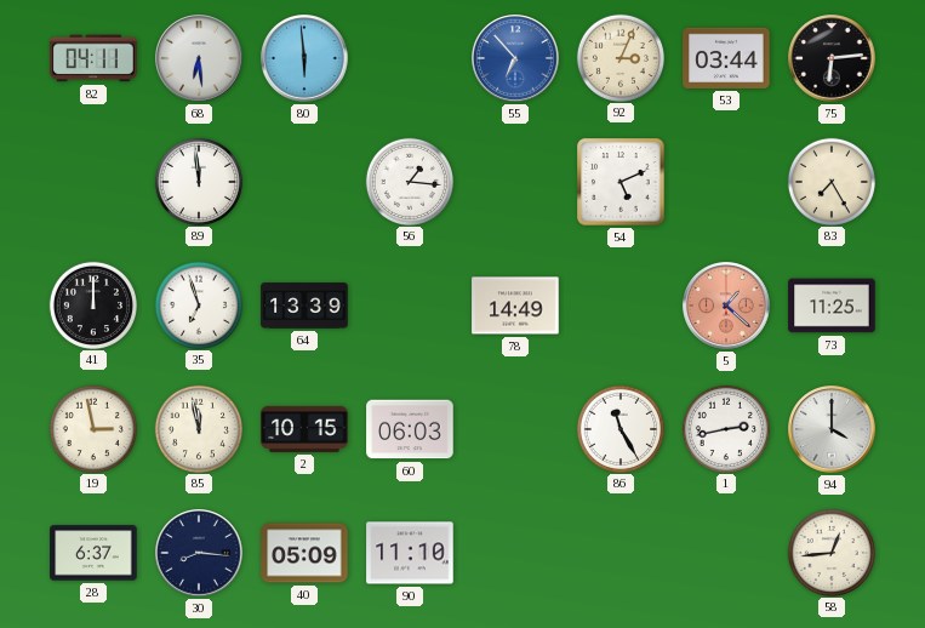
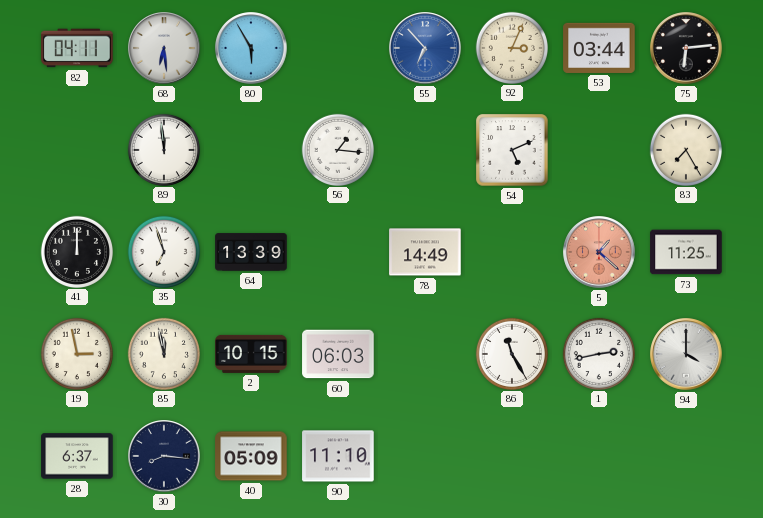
80: 5:59 -> 5:55 (251, 48)
58: 12:44 -> none (830, 552)
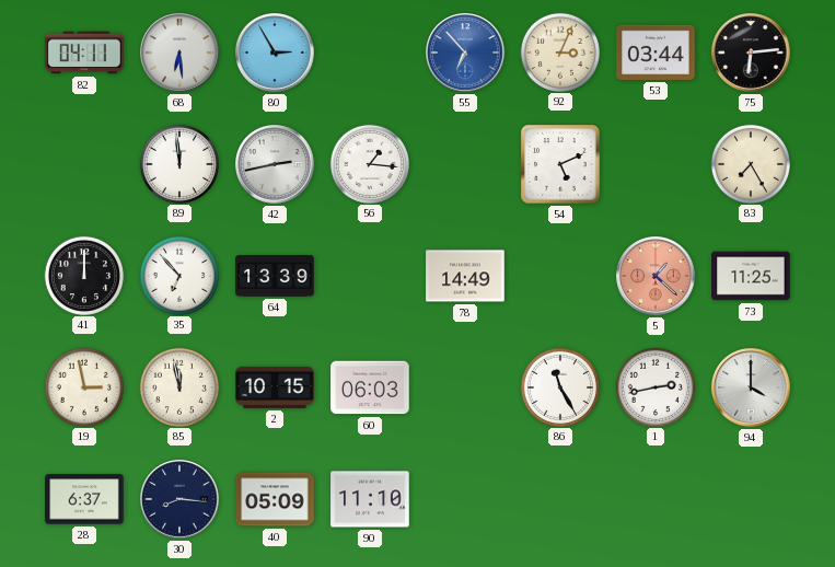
80: 5:55 -> 2:55 (275, 53)
42: none -> 2:43 (275, 164)
35: 6:57 -> 6:53 (178, 275)
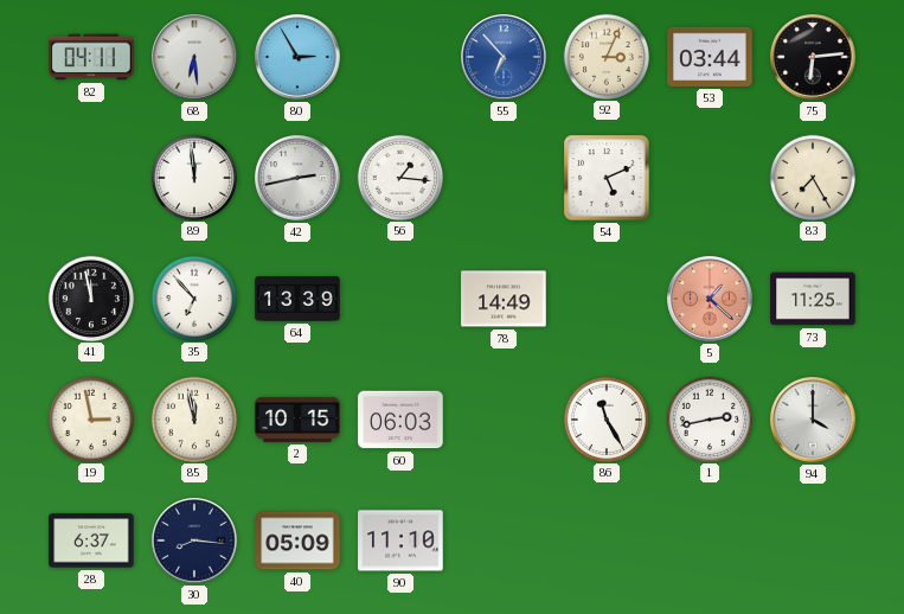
41: 12:00 -> 11:58 (90, 298)
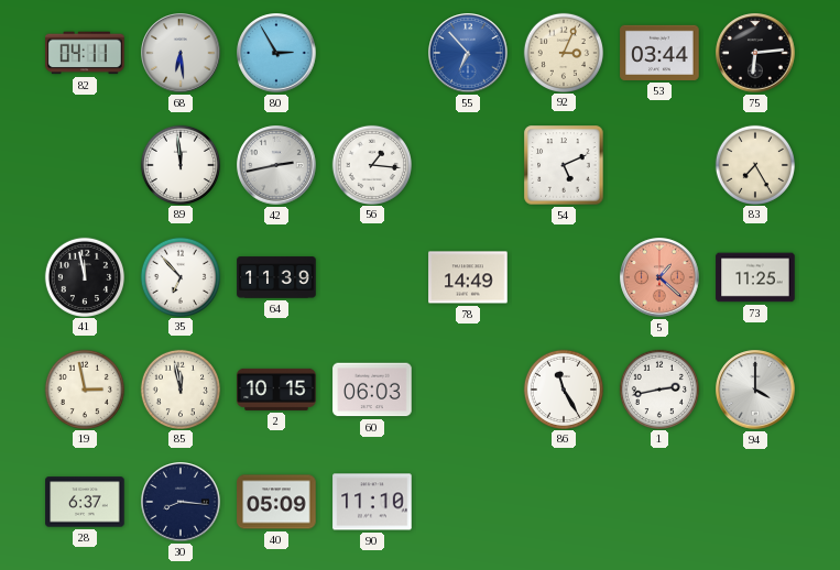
64: 13:39 -> 11:39 (276, 277)
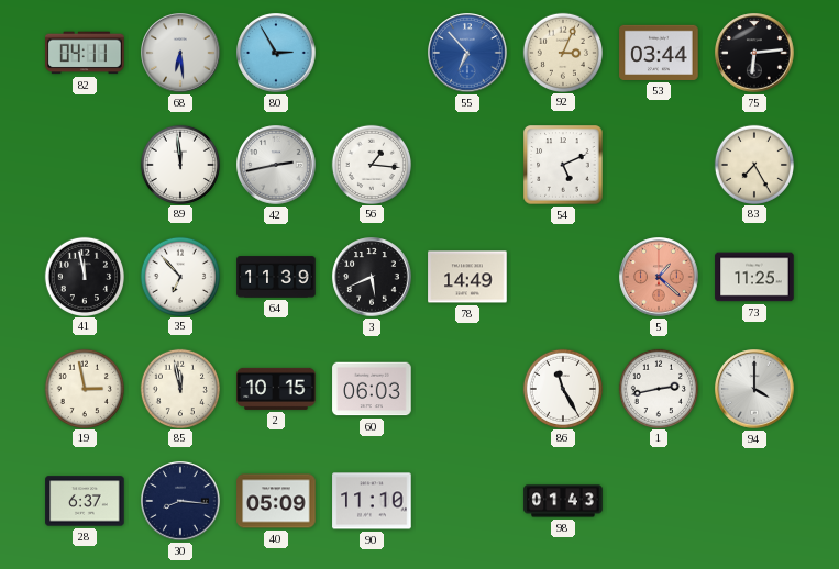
3: none -> 5:41 (372, 277)
98: none -> 01:43 (563, 501)
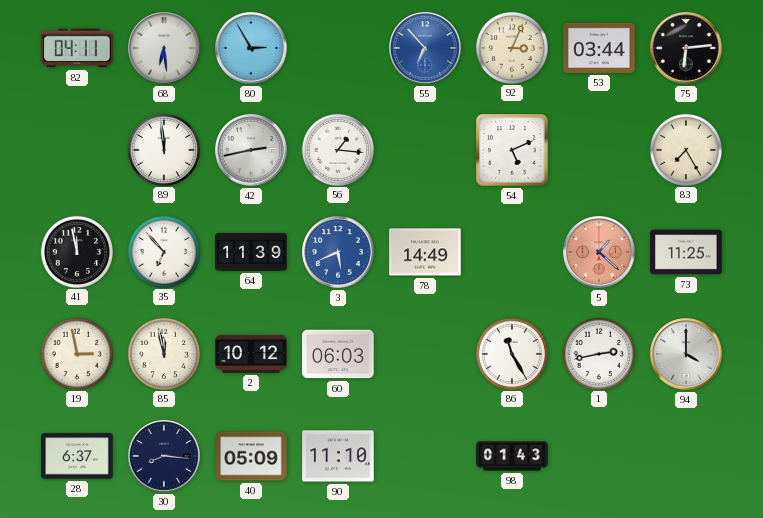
3 dial: black -> blue (338, 252)
2: 10:15 -> 10:12 (251, 354)
